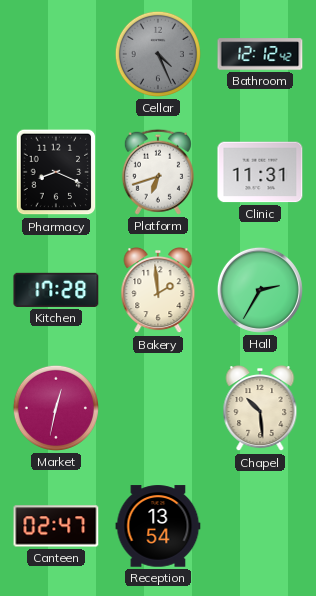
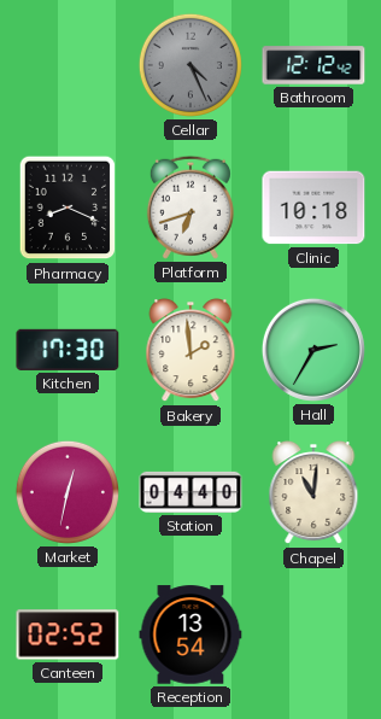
Clinic: 11:31 -> 10:18 (313, 207)
Kitchen: 17:28 -> 17:30 (68, 350)
Station: none -> 04:40 (190, 492)
Chapel: 10:29 -> 11:01 (313, 493)
Canteen: 02:47 -> 02:52 (68, 635)
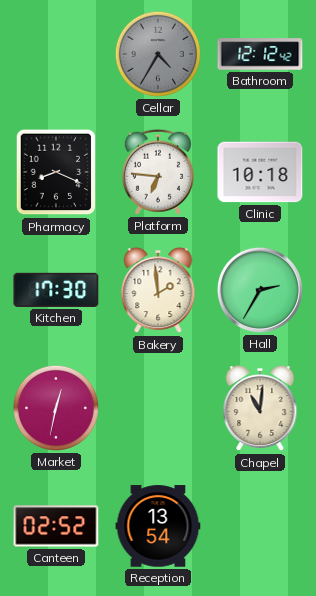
Cellar: 4:26 -> 4:35 (158, 54)
Platform: 6:42 -> 6:46 (158, 172)
Station: 04:40 -> none (190, 492)
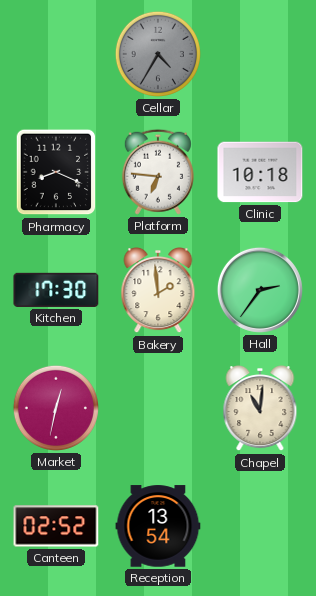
Bathroom: 12:12 -> none (260, 54)
Hall: 2:35 -> 2:36 (260, 290)
